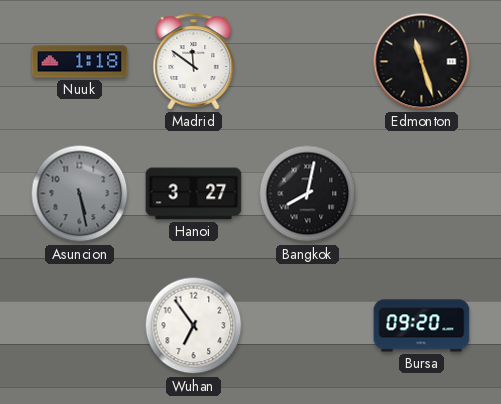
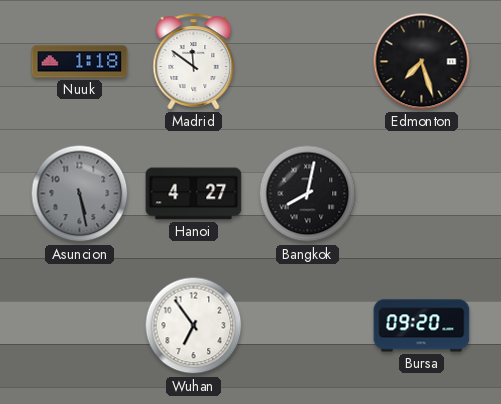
Edmonton: 11:27 -> 7:27 (422, 62)
Hanoi: 3:27 -> 4:27 (194, 194)
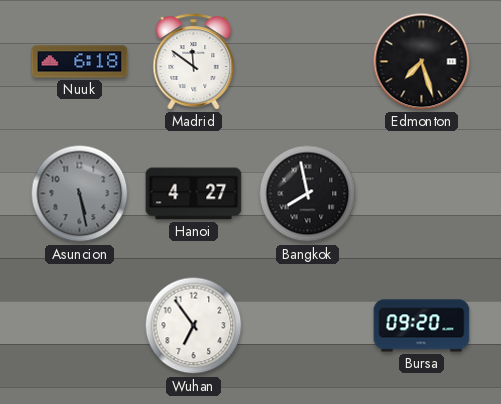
Nuuk: 1:18 -> 6:18 (80, 62)
Bangkok: 8:02 -> 7:58 (308, 194)
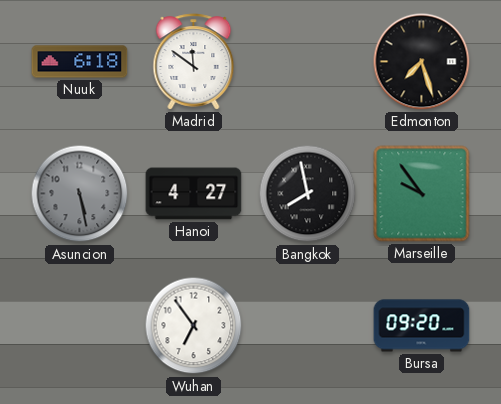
Marseille: none -> 9:54 (422, 194)
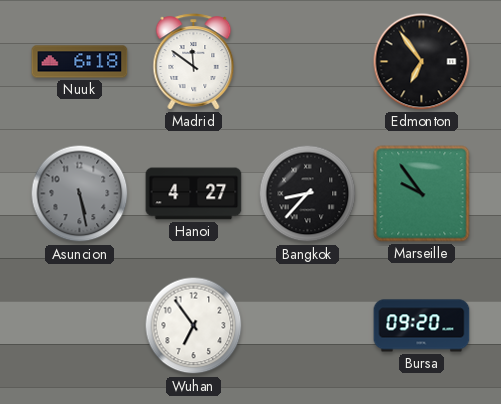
Edmonton: 7:27 -> 6:54 (422, 62)
Bangkok: 7:58 -> 8:37 (308, 194)
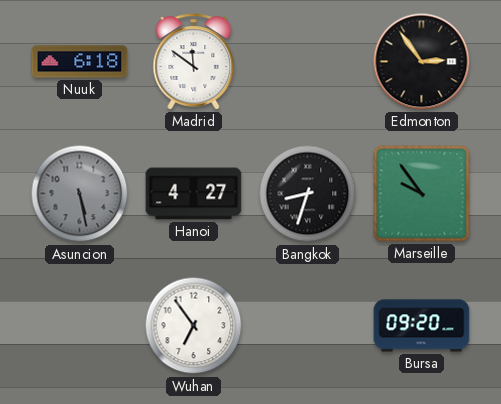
Edmonton: 6:54 -> 2:54 (422, 62)
Bangkok: 8:37 -> 8:33 (308, 194)
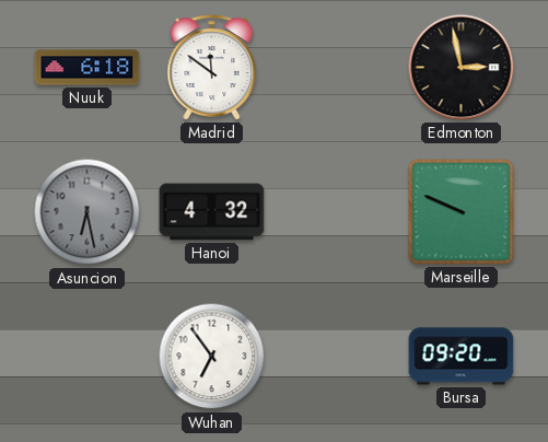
Edmonton: 2:54 -> 2:58 (462, 68)
Asuncion: 5:28 -> 6:28 (88, 212)
Hanoi: 4:27 -> 4:32 (212, 212)
Bangkok: 8:33 -> none (308, 194)
Marseille: 9:54 -> 9:49 (462, 212)
